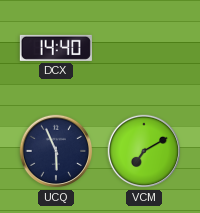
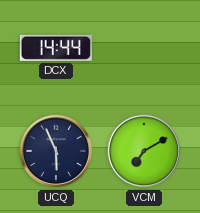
DCX: 14:40 -> 14:44 (56, 48)
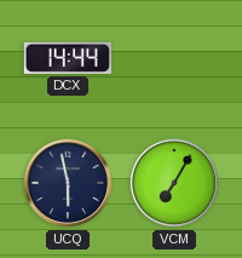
UCQ: 5:56 -> 5:58 (68, 183)
VCM: 7:10 -> 7:05 (174, 183)
